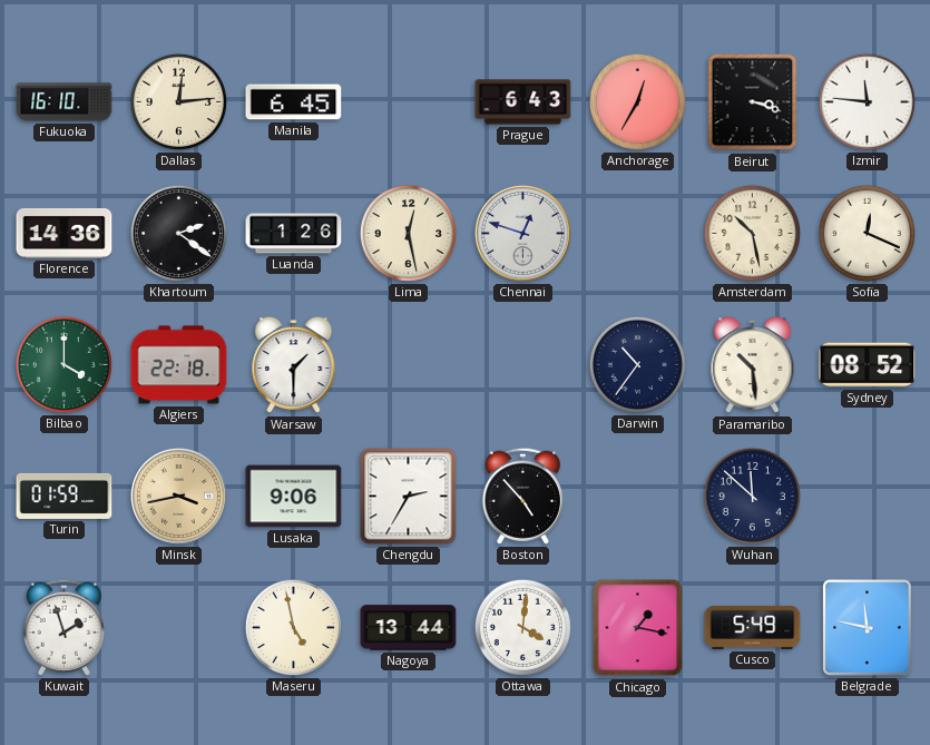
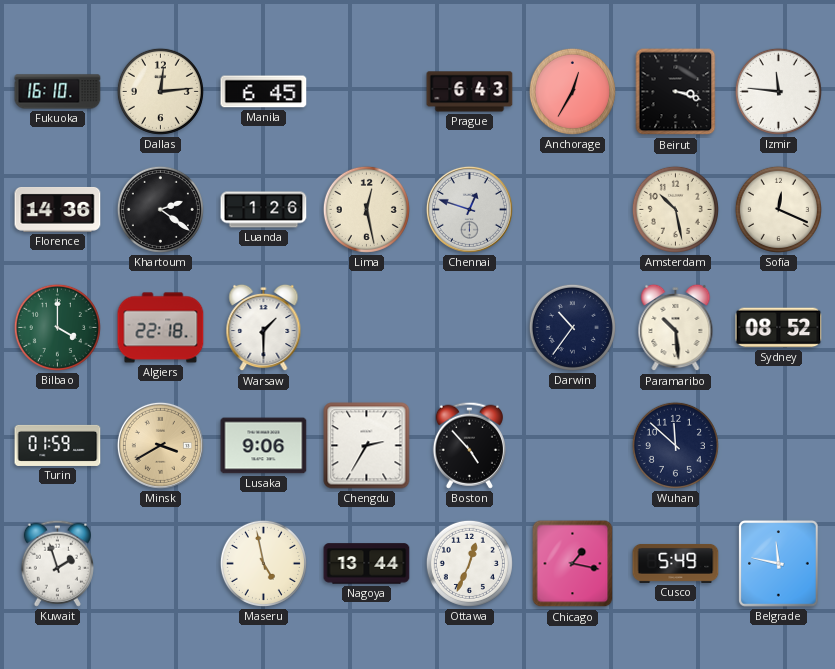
Minsk: 3:43 -> 3:40 (160, 445)
Ottawa: 4:01 -> 12:34 (469, 563)
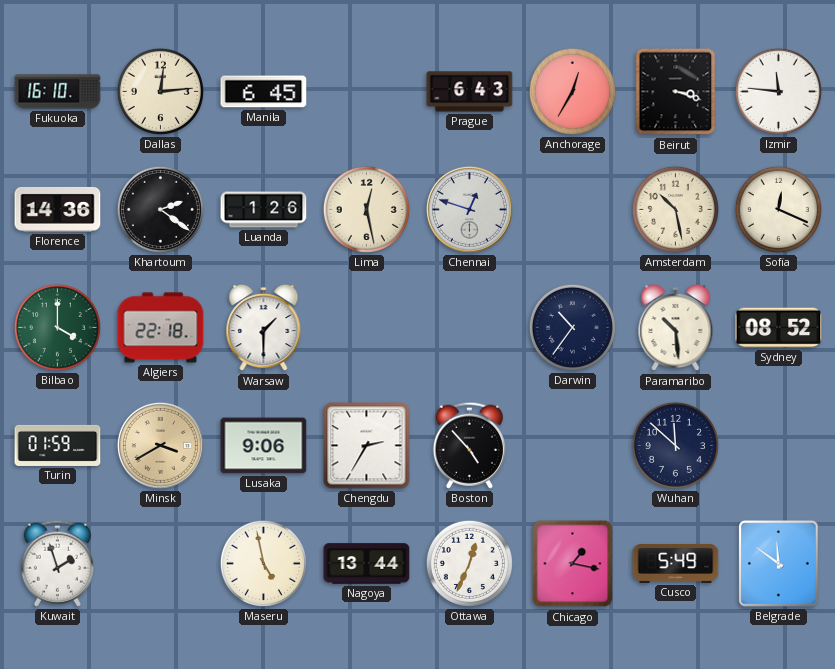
Belgrade: 11:47 -> 11:51 (779, 564)
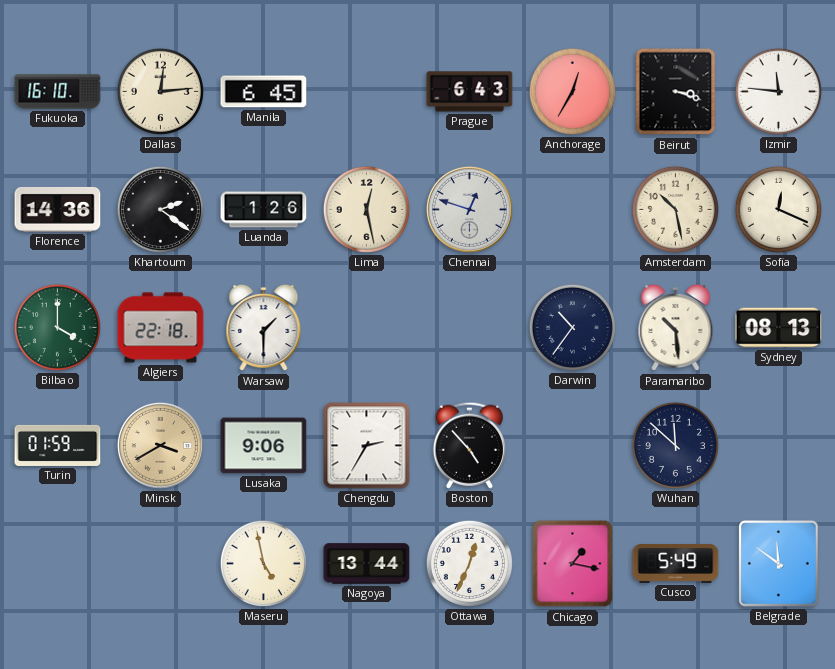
Sydney: 08:52 -> 08:13 (779, 328)
Kuwait: 1:57 -> none (57, 563)
